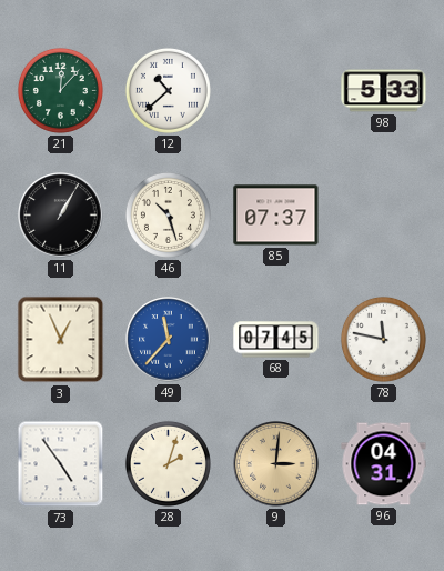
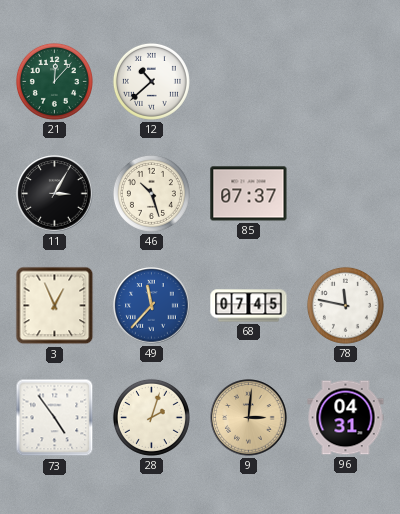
98: 5:33 -> none (384, 91)
11: 1:05 -> 3:05 (55, 194)
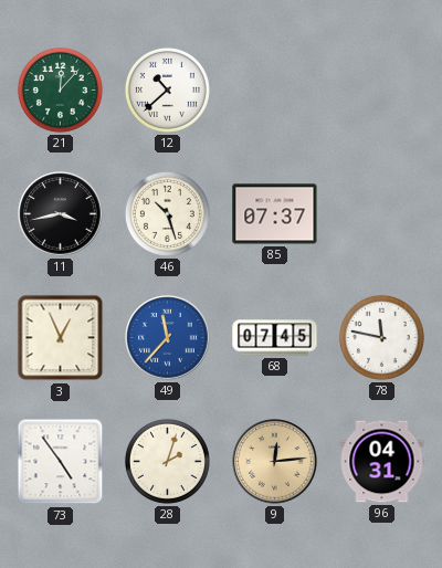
11: 3:05 -> 3:43 (61, 214)
9: 3:01 -> 12:14 (275, 462)
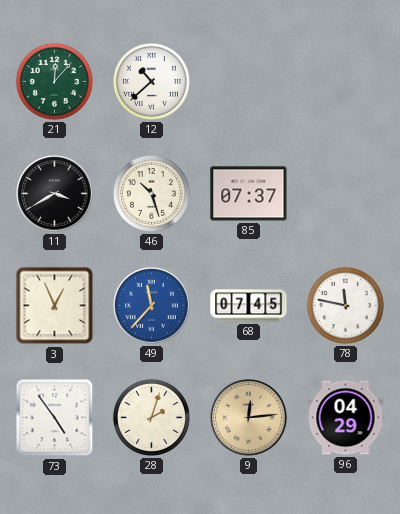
11: 3:43 -> 3:40 (55, 194)
96: 04:31 -> 04:29 (346, 418)
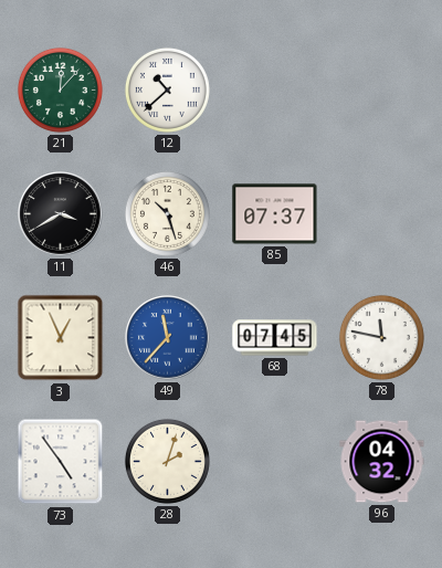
9: 12:14 -> none (249, 418)
96: 04:29 -> 04:32 (382, 462)
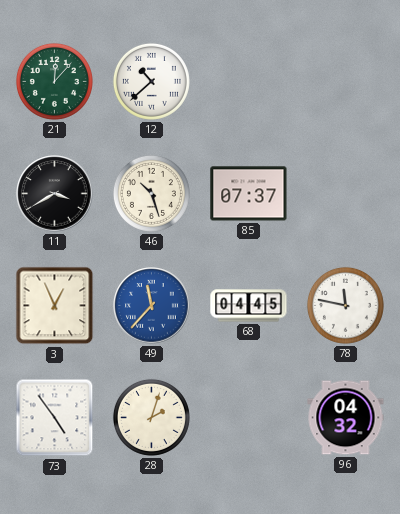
68: 07:45 -> 04:45 (249, 306)
